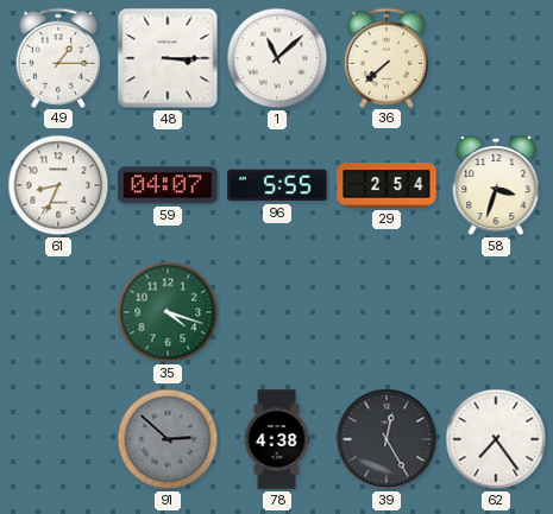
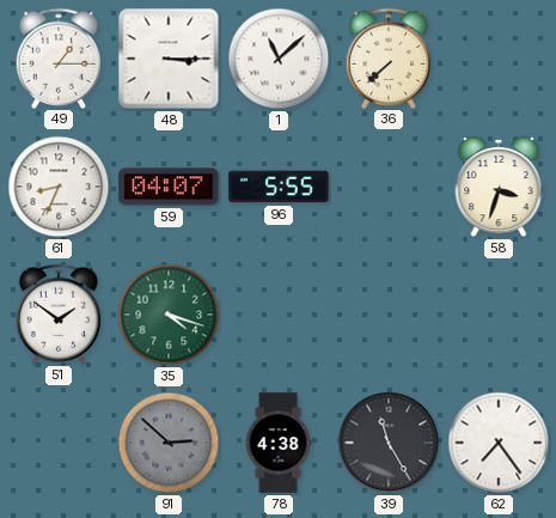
29: 2:54 -> none (387, 185)
51: none -> 1:51 (59, 313)
39: 12:25 -> 11:25 (389, 443)
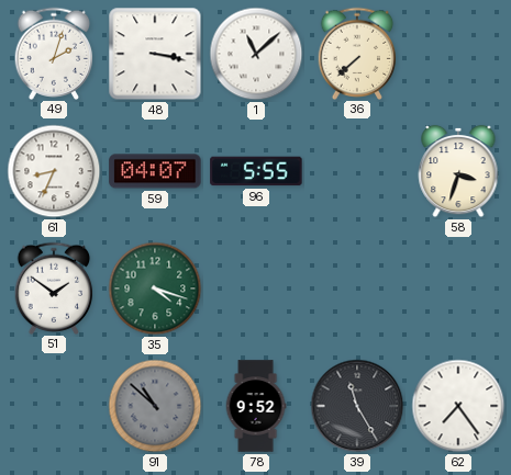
49: 1:15 -> 2:03 (54, 53)
48: 3:15 -> 3:17 (155, 54)
91: 2:52 -> 10:52 (155, 406)
78: 4:38 -> 9:52 (256, 406)
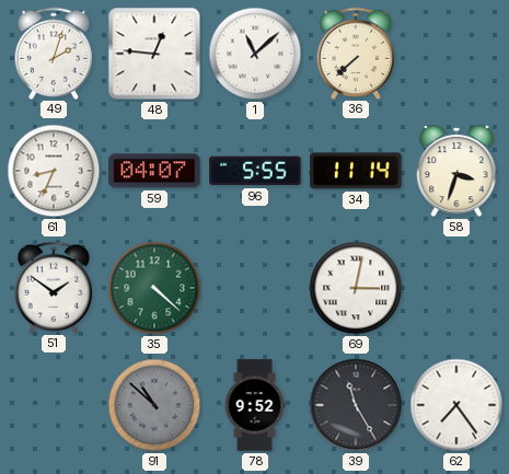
48: 3:17 -> 12:46 (154, 54)
34: none -> 11:14 (356, 171)
35: 4:18 -> 4:22 (154, 288)
69: none -> 3:02 (356, 288)
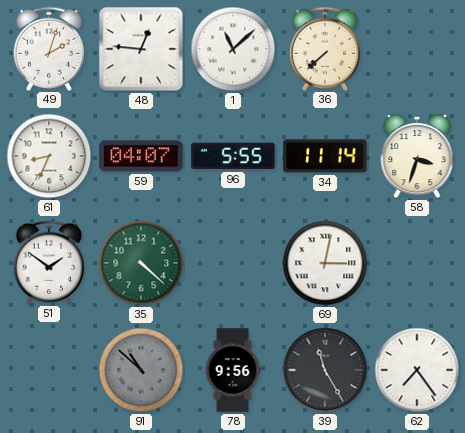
78: 9:52 -> 9:56 (233, 370)
